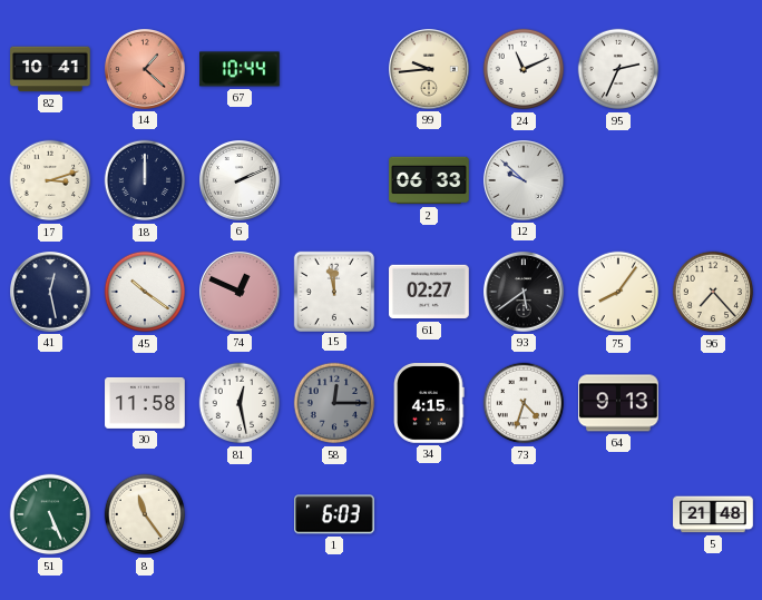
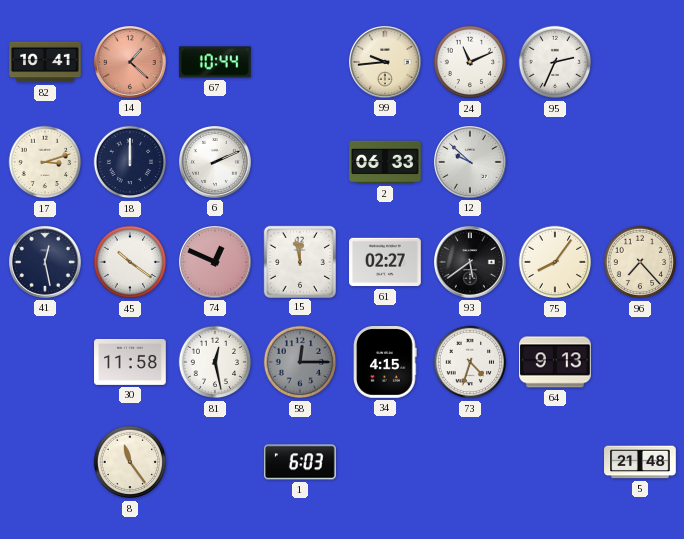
51: 5:26 -> none (50, 514)
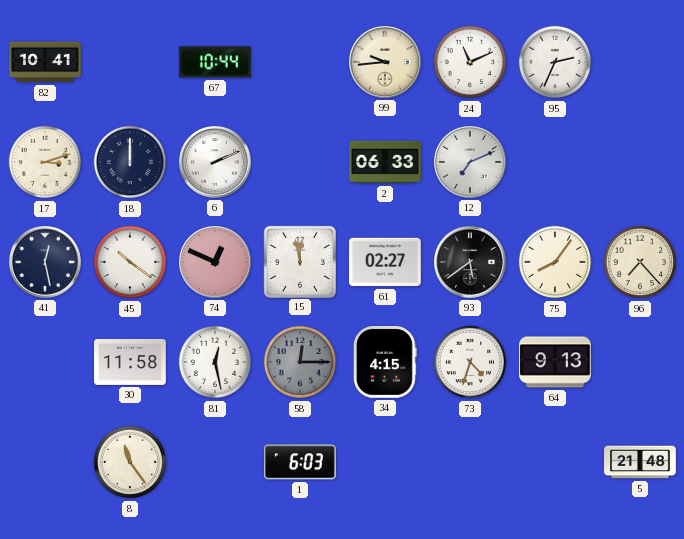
14: 1:22 -> none (131, 63)
12: 9:52 -> 7:11 (471, 163)
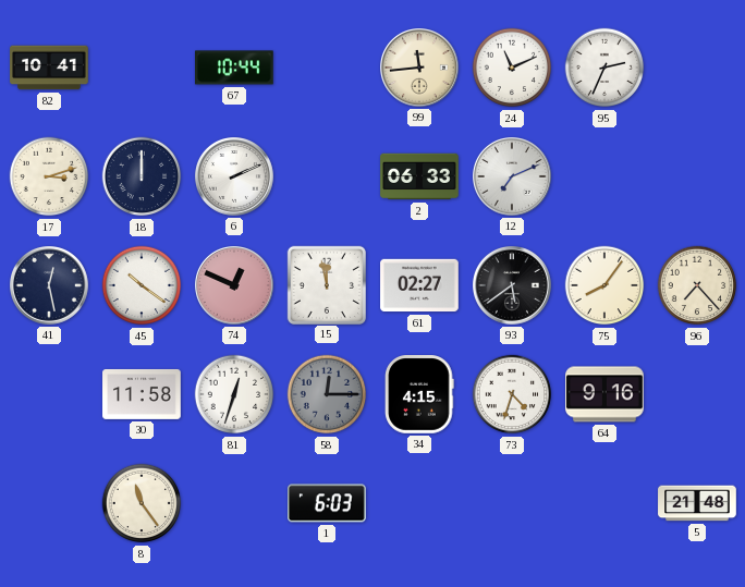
99: 9:44 -> 11:44 (420, 69)
81: 12:28 -> 12:33 (234, 394)
64: 9:13 -> 9:16 (604, 394)
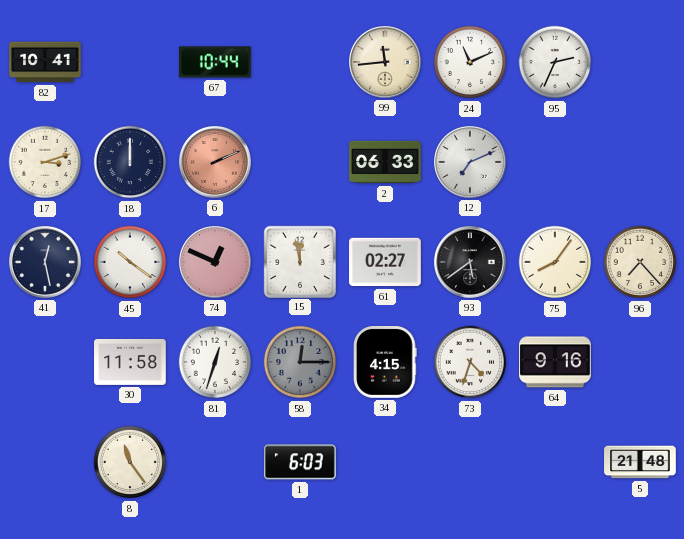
6 dial: white -> salmon (216, 163)
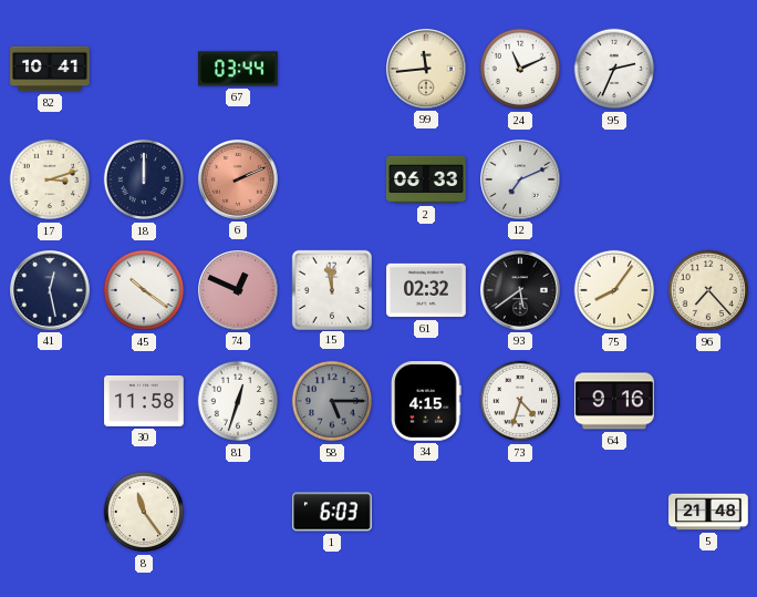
67: 10:44 -> 03:44 (239, 69)
61: 02:27 -> 02:32 (426, 290)
58: 12:15 -> 5:15 (332, 401)
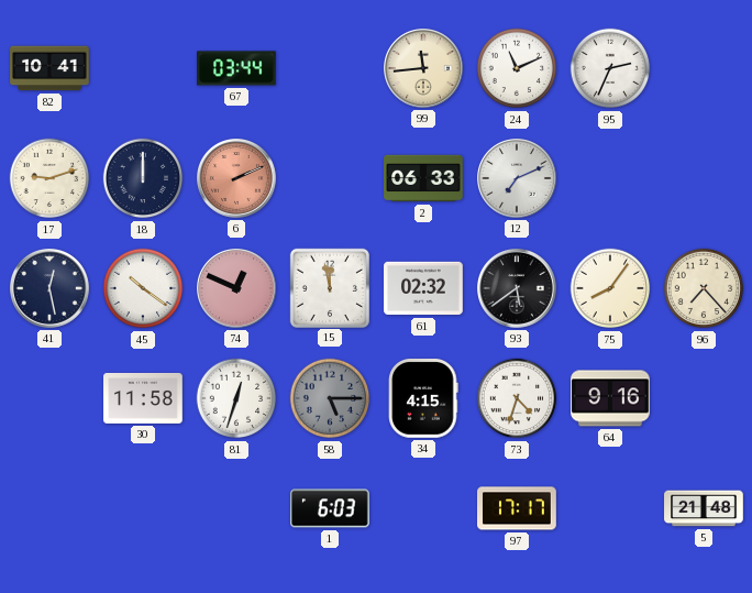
17: 3:12 -> 9:12 (49, 178)
8: 11:24 -> none (144, 512)
97: none -> 17:17 (517, 508)
